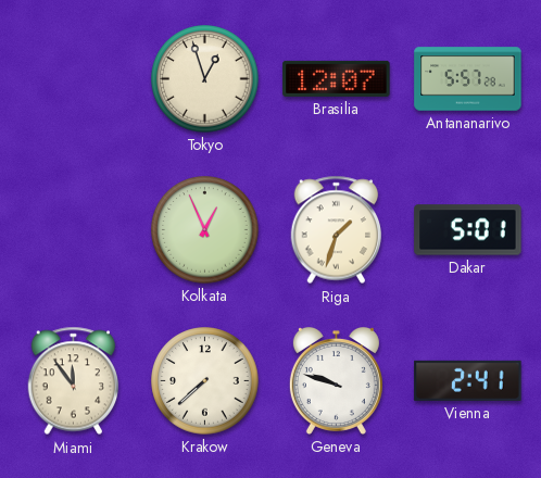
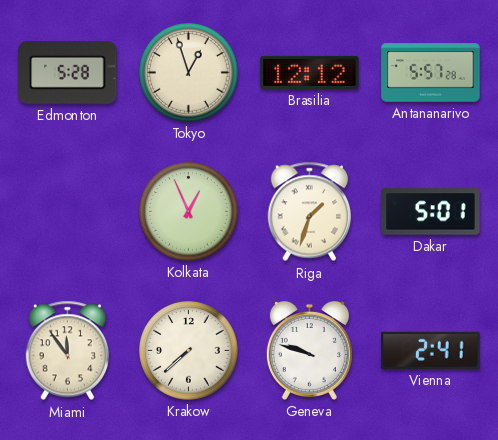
Edmonton: none -> 5:28 (68, 72)
Brasilia: 12:07 -> 12:12 (310, 72)
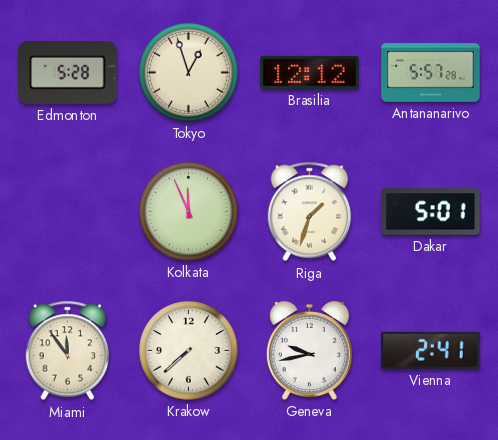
Kolkata: 12:56 -> 11:56 (189, 212)
Geneva: 9:48 -> 9:43 (309, 350)
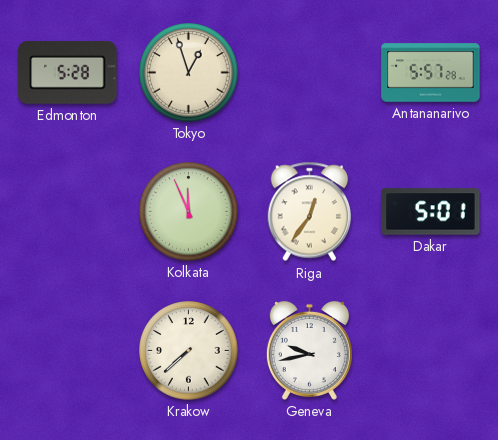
Brasilia: 12:12 -> none (310, 72)
Riga: 1:33 -> 12:36 (310, 212)
Miami: 11:54 -> none (68, 351)
Vienna: 2:41 -> none (431, 350)
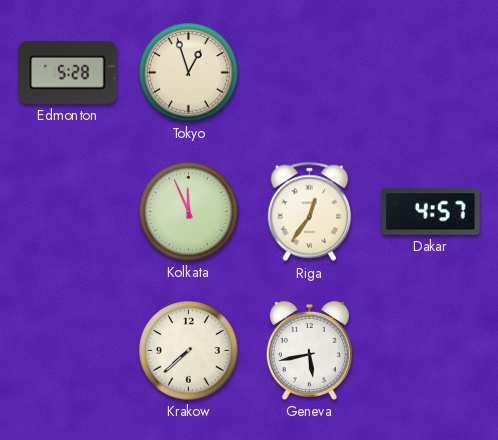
Antananarivo: 5:57 -> none (431, 73)
Dakar: 5:01 -> 4:57 (431, 212)
Geneva: 9:43 -> 5:43 (309, 350)
